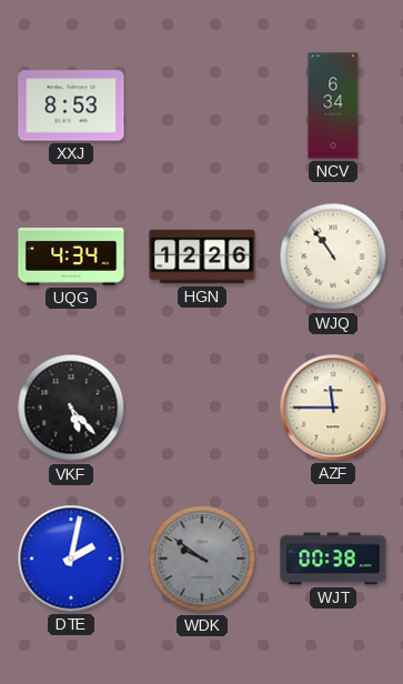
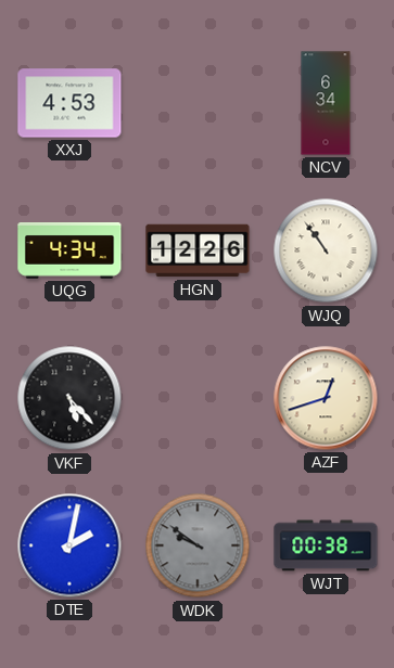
XXJ: 8:53 -> 4:53 (69, 103)
AZF: 11:45 -> 12:42 (326, 398)
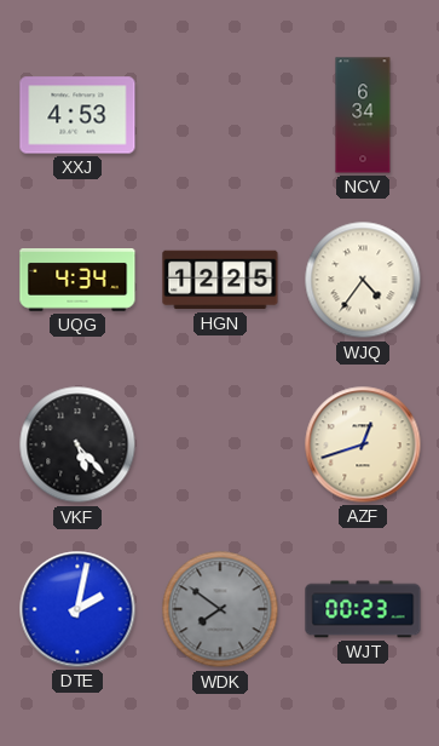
HGN: 12:26 -> 12:25 (220, 280)
WJQ: 10:54 -> 4:36 (363, 280)
WDK: 9:51 -> 7:51 (220, 609)
WJT: 00:38 -> 00:23 (363, 609)
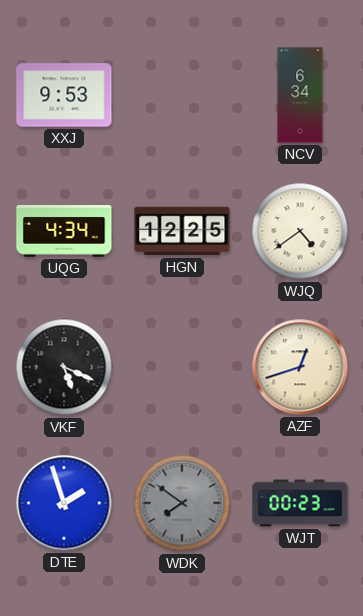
XXJ: 4:53 -> 9:53 (64, 95)
WJQ: 4:36 -> 4:39 (300, 231)
VKF: 5:23 -> 5:19 (64, 367)
DTE: 2:02 -> 1:57 (64, 503)
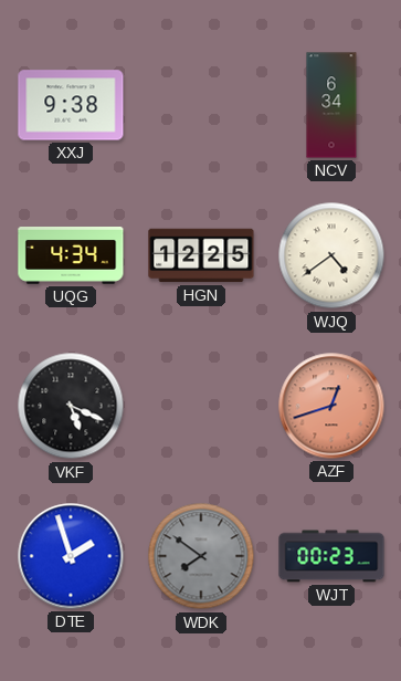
XXJ: 9:53 -> 9:38 (71, 105)
AZF dial: cream -> salmon (331, 406)
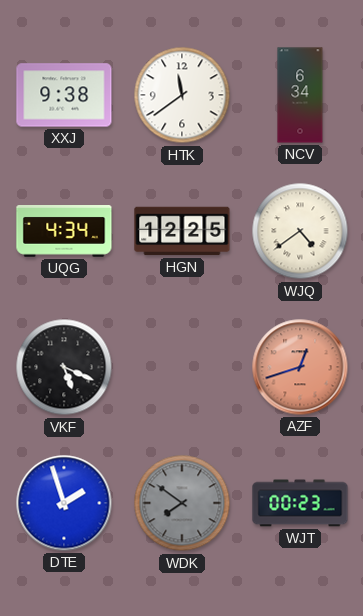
HTK: none -> 11:39 (182, 95)
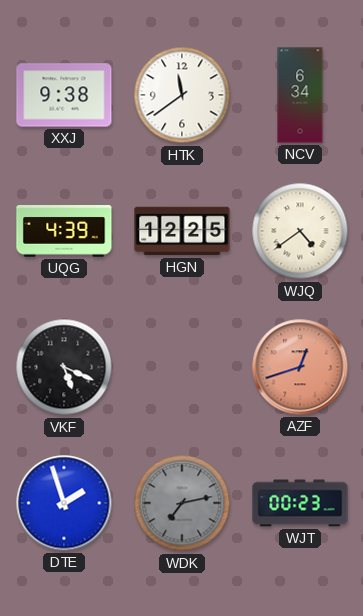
UQG: 4:34 -> 4:39 (64, 232)
WDK: 7:51 -> 7:13 (182, 503)
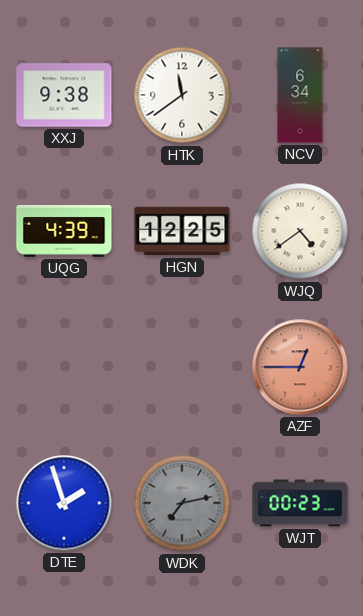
VKF: 5:19 -> none (64, 367)
AZF: 12:42 -> 12:45 (300, 367)
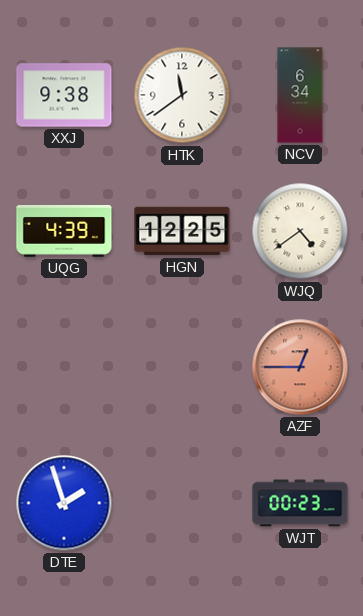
WDK: 7:13 -> none (182, 503)
